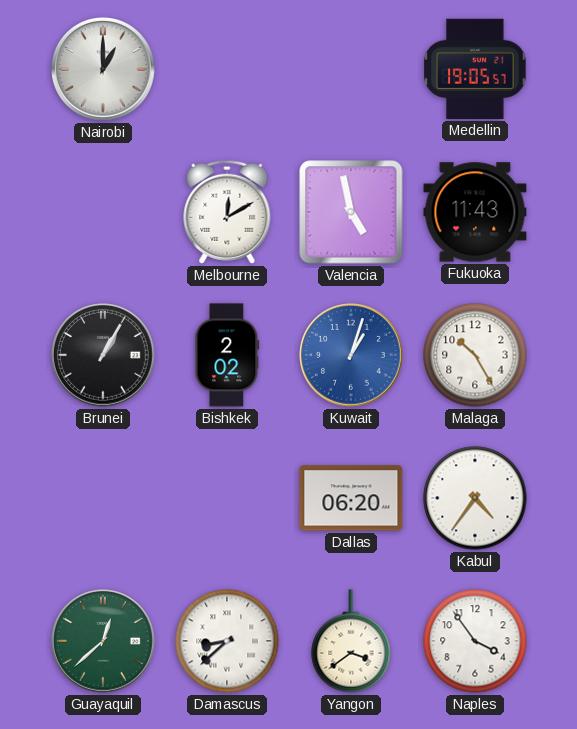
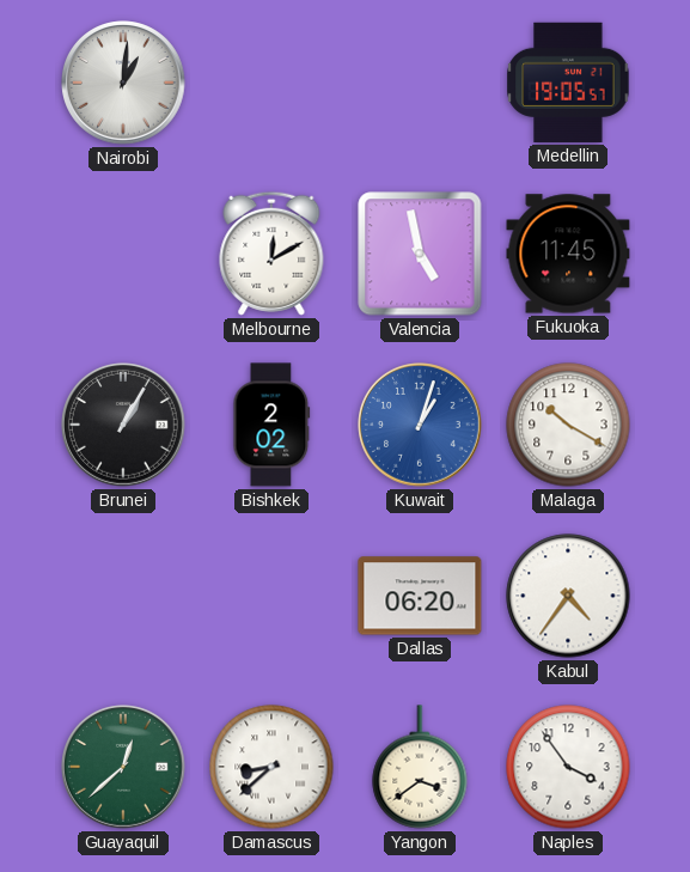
Nairobi: 1:00 -> 1:01 (123, 83)
Fukuoka: 11:43 -> 11:45 (568, 254)
Malaga: 10:25 -> 10:20 (568, 425)
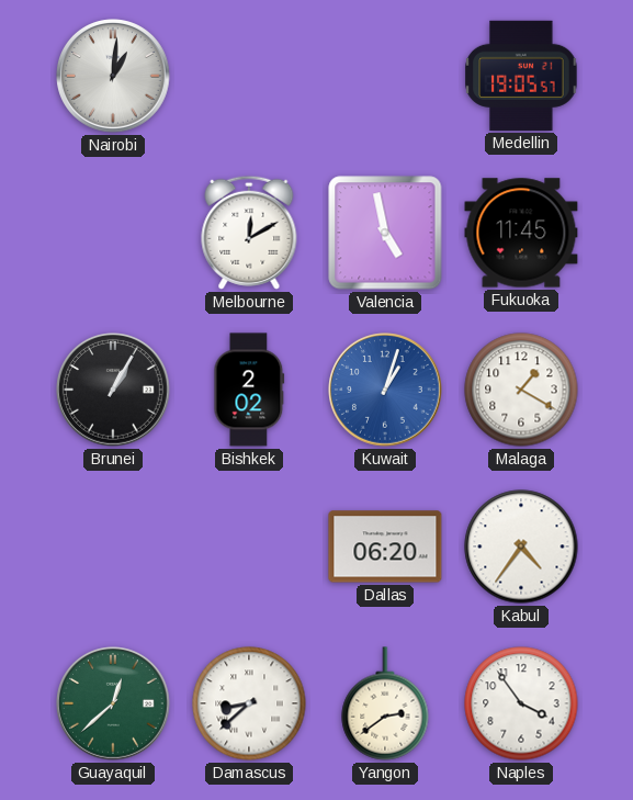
Malaga: 10:20 -> 1:20 (521, 390)
Yangon: 3:39 -> 2:39 (385, 703)
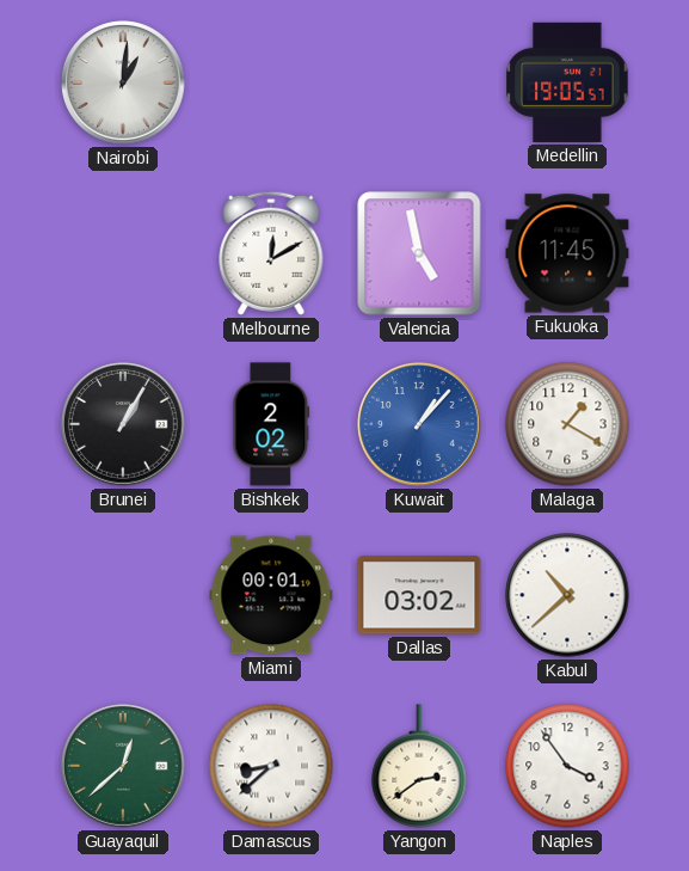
Kuwait: 1:03 -> 1:07 (419, 424)
Miami: none -> 00:01 (271, 595)
Dallas: 06:20 -> 03:02 (419, 595)
Kabul: 4:36 -> 10:38 (567, 595)
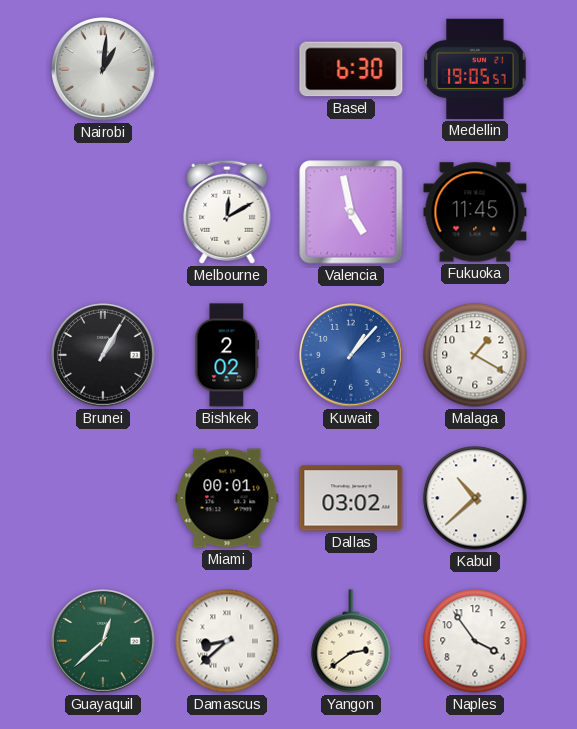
Basel: none -> 6:30 (351, 69)
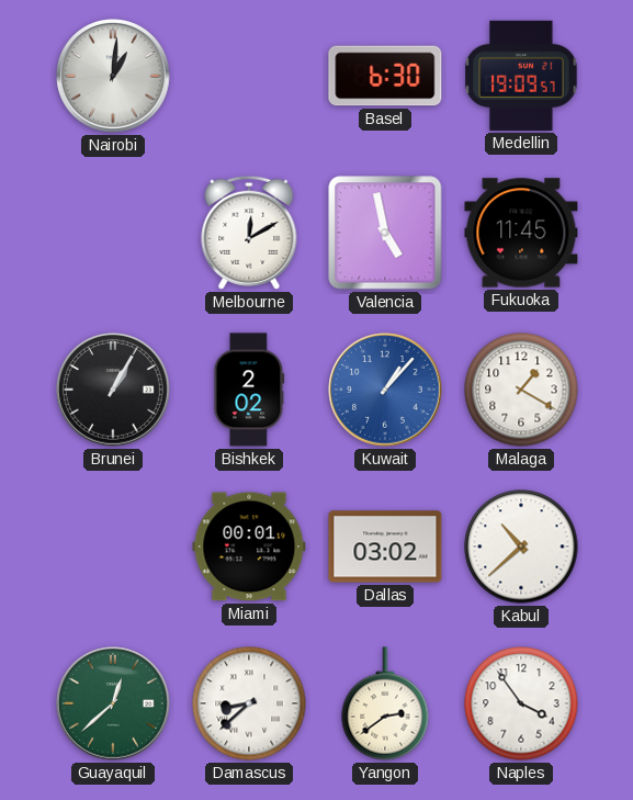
Medellin: 19:05 -> 19:09 (521, 76)
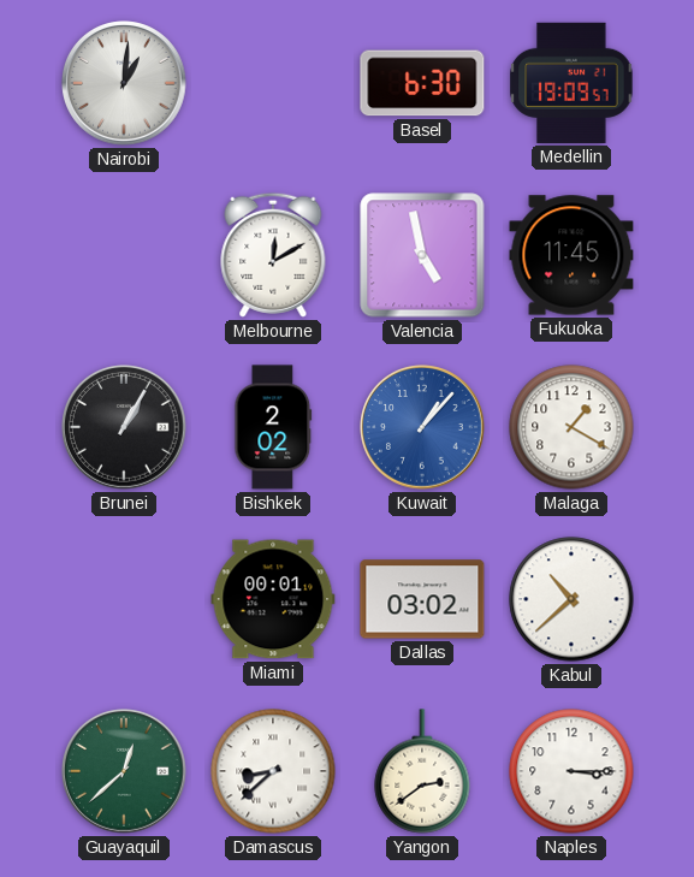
Naples: 3:54 -> 3:15 (571, 771)
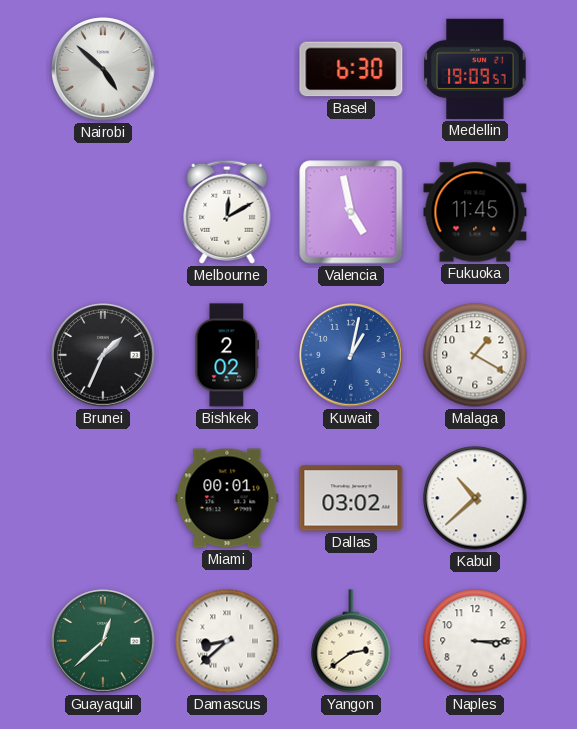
Nairobi: 1:01 -> 4:52 (103, 69)
Brunei: 1:05 -> 1:34 (103, 355)
Kuwait: 1:07 -> 1:02 (351, 355)
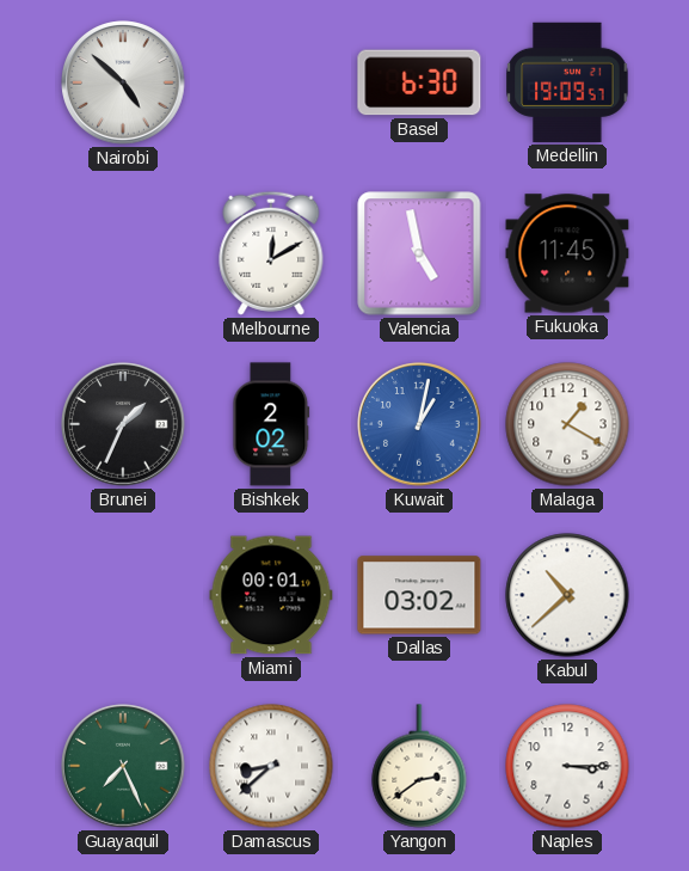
Guayaquil: 12:38 -> 7:26 (123, 766)
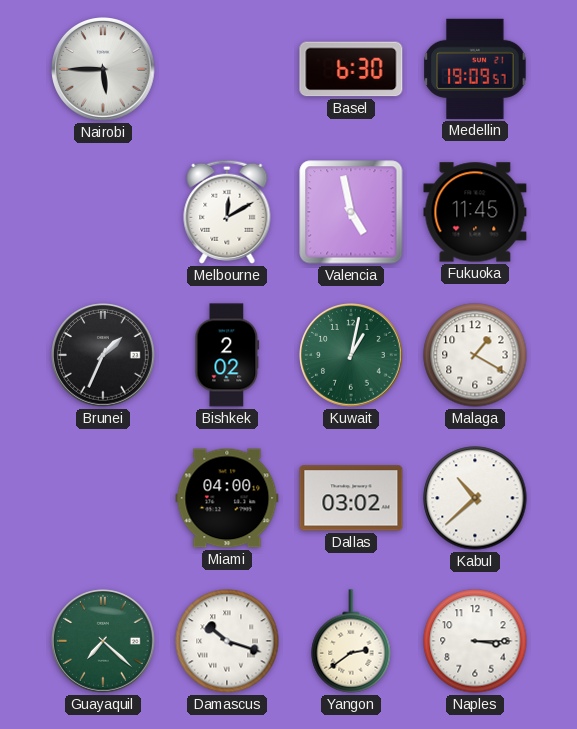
Nairobi: 4:52 -> 5:45 (103, 69)
Kuwait dial: blue -> green (351, 355)
Miami: 00:01 -> 04:00 (227, 498)
Guayaquil: 7:26 -> 7:22 (103, 641)
Damascus: 8:38 -> 10:18 (227, 641)
